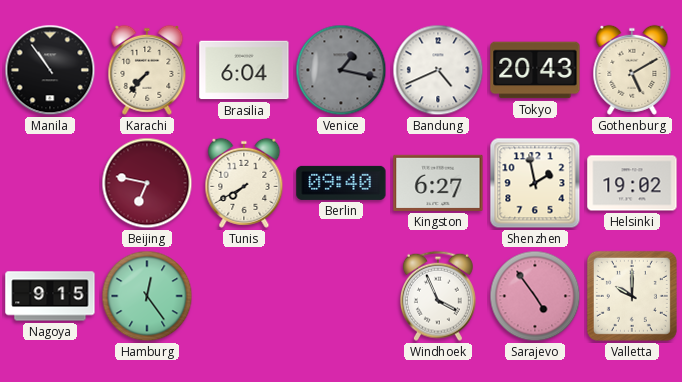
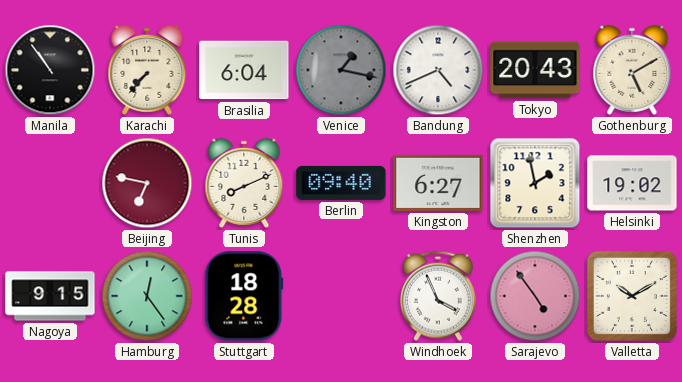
Tunis: 7:40 -> 8:11 (244, 183)
Stuttgart: none -> 18:28 (244, 296)
Valletta: 10:00 -> 10:10 (632, 296)
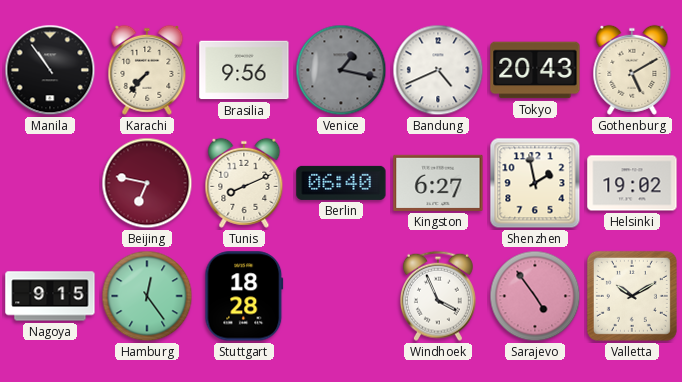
Brasilia: 6:04 -> 9:56 (244, 70)
Berlin: 09:40 -> 06:40 (341, 183)
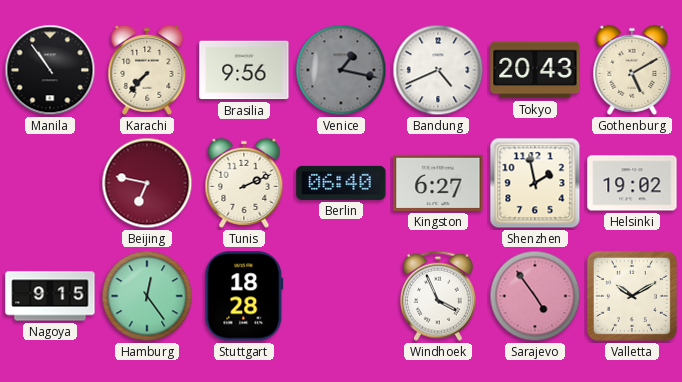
Tunis: 8:11 -> 2:11 (244, 183)
